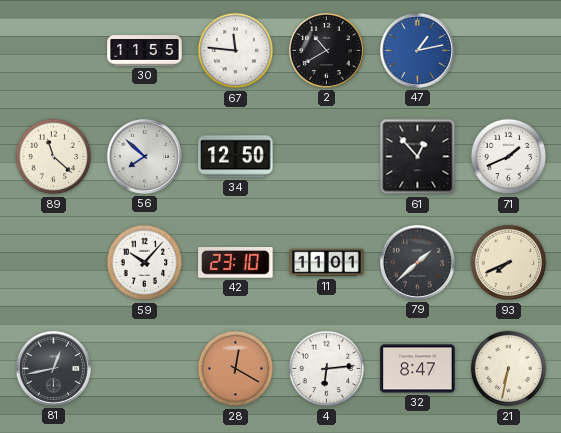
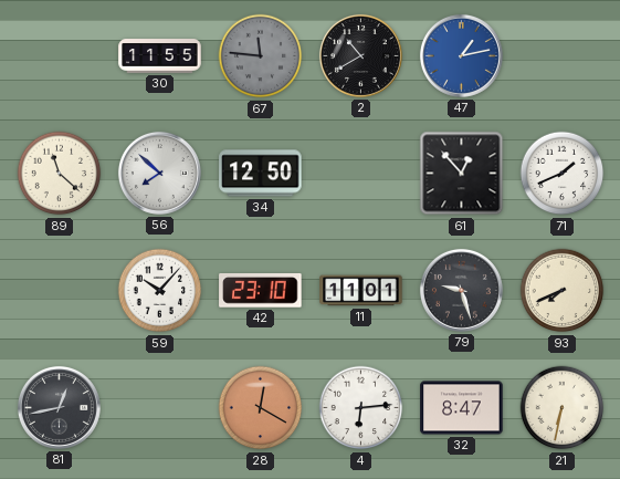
67 dial: white -> grey (261, 56)
79: 1:38 -> 9:27 (461, 290)
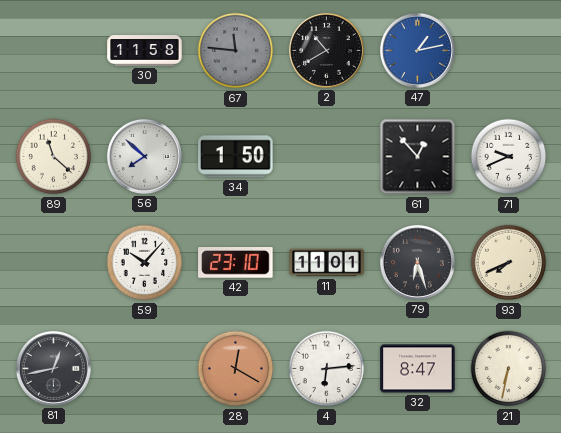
30: 11:55 -> 11:58 (145, 51)
34: 12:50 -> 1:50 (236, 157)
71: 1:41 -> 9:41 (509, 157)
79: 9:27 -> 6:27 (417, 262)
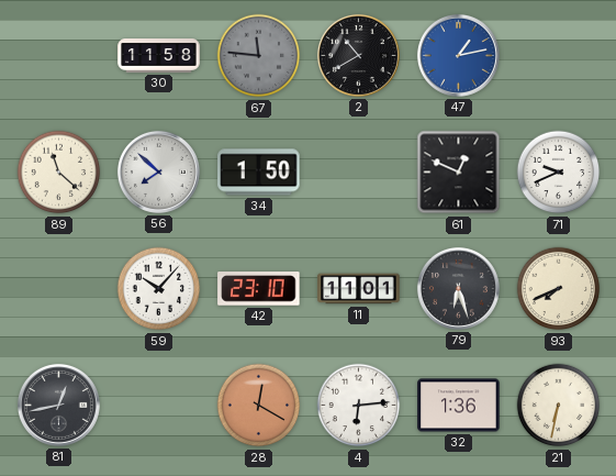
61: 12:53 -> 12:49 (459, 173)
32: 8:47 -> 1:36 (459, 406)
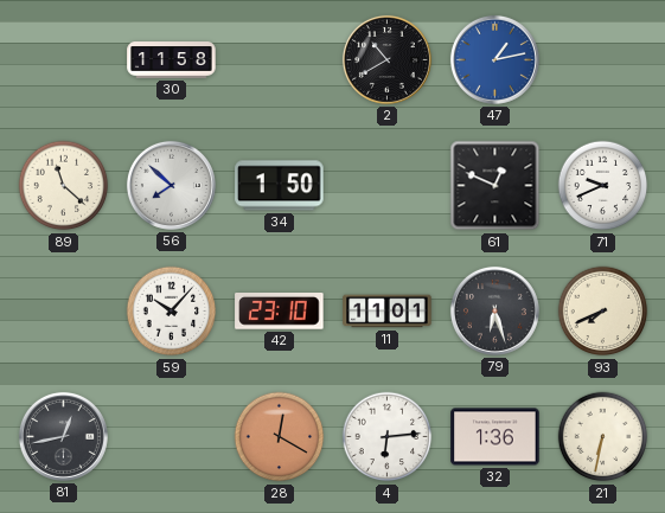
67: 11:46 -> none (259, 56)
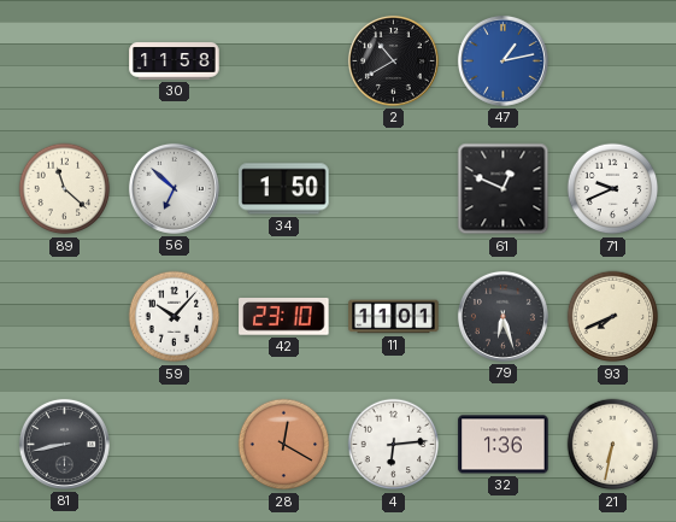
56: 7:52 -> 6:52 (174, 188)
81: 12:43 -> 8:43 (64, 444)
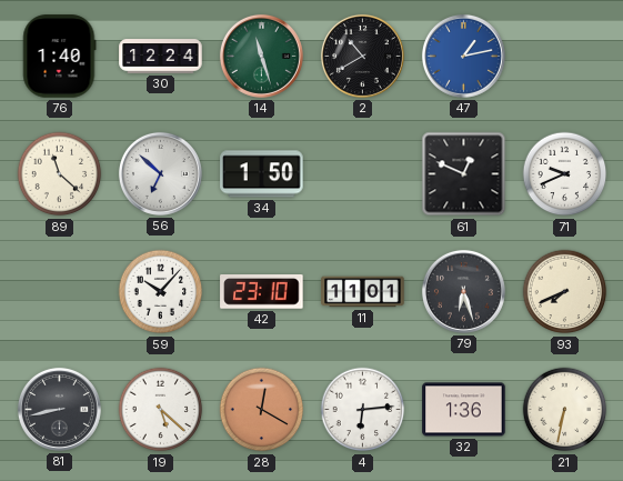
76: none -> 1:40 (60, 57)
30: 11:58 -> 12:24 (161, 57)
14: none -> 11:27 (261, 56)
19: none -> 5:22 (161, 410)
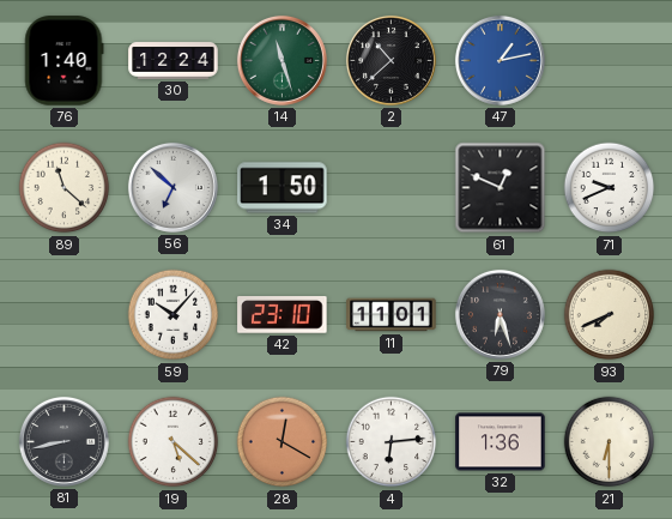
2: 10:40 -> 10:38 (391, 60)
21: 6:32 -> 6:30 (610, 442)
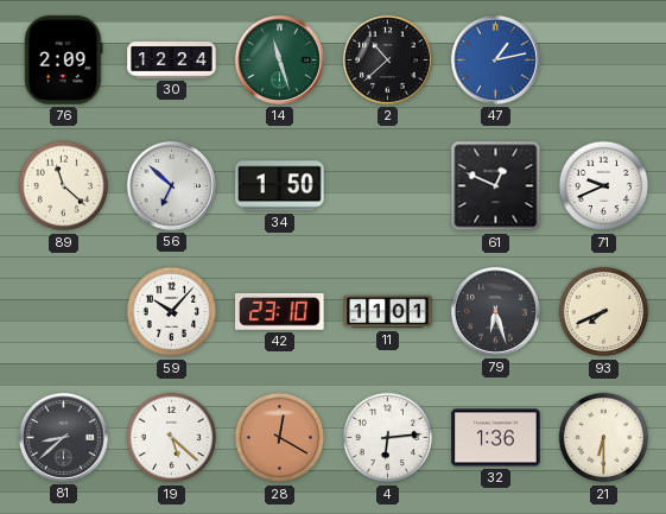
76: 1:40 -> 2:09 (64, 61)
81: 8:43 -> 8:38 (63, 437)
